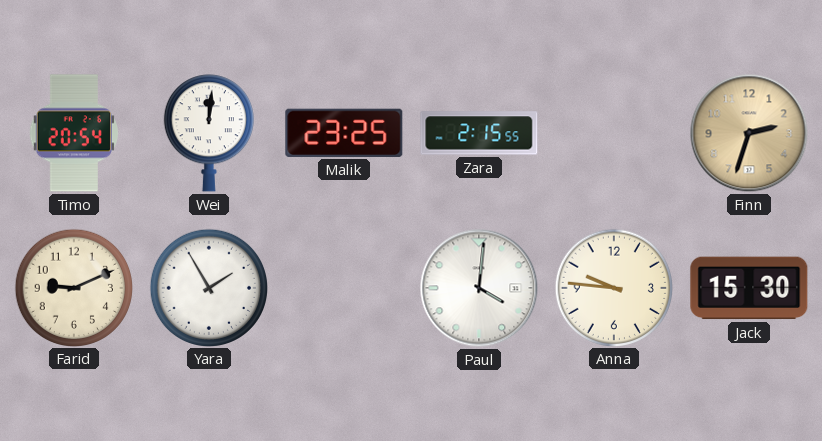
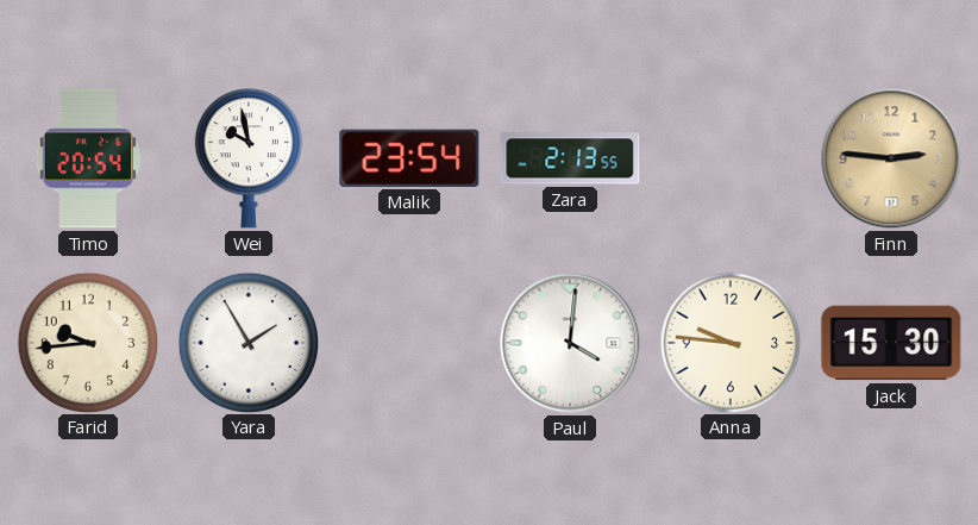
Wei: 12:01 -> 9:58 (249, 158)
Malik: 23:25 -> 23:54 (409, 158)
Zara: 2:15 -> 2:13 (570, 158)
Finn: 2:33 -> 2:46 (891, 158)
Farid: 9:11 -> 9:44 (87, 342)
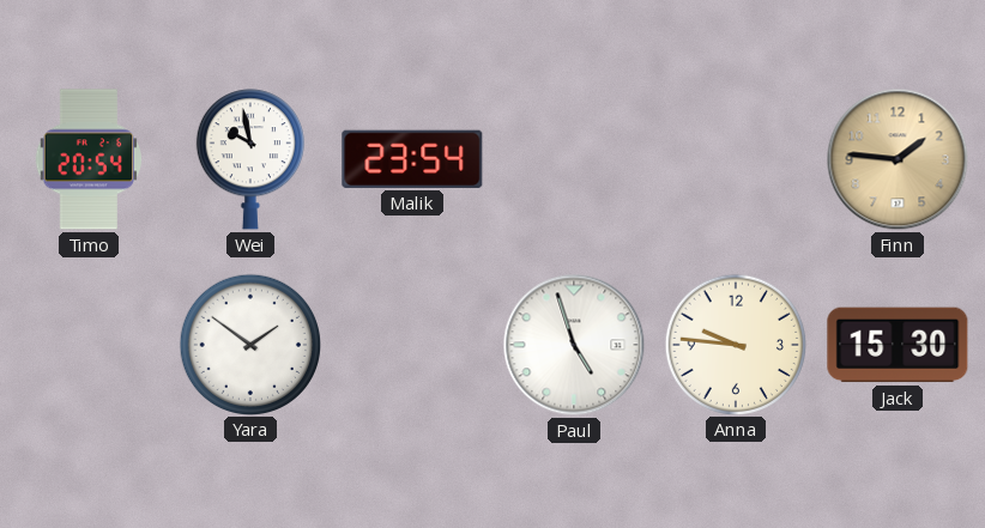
Zara: 2:13 -> none (570, 158)
Finn: 2:46 -> 1:46 (898, 159)
Farid: 9:44 -> none (87, 342)
Yara: 1:55 -> 1:51 (249, 344)
Paul: 4:01 -> 4:57 (574, 345)
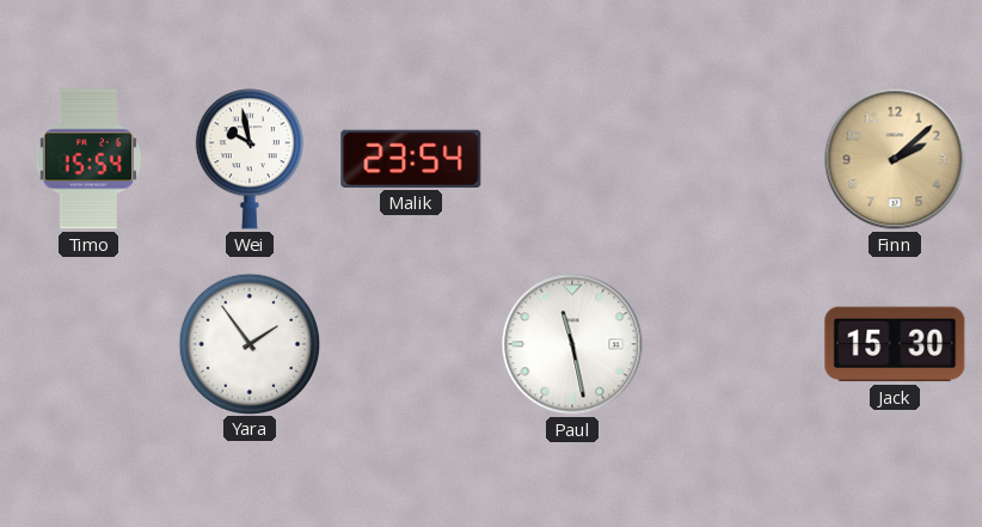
Timo: 20:54 -> 15:54 (87, 159)
Finn: 1:46 -> 2:08 (895, 159)
Yara: 1:51 -> 1:54 (248, 343)
Paul: 4:57 -> 11:28 (572, 344)
Anna: 9:46 -> none (735, 344)
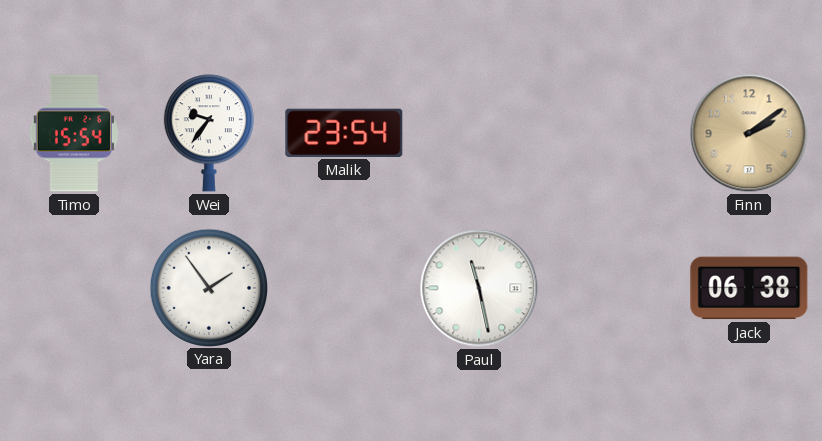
Wei: 9:58 -> 9:36 (209, 133)
Finn: 2:08 -> 2:09 (749, 133)
Jack: 15:30 -> 06:38 (749, 288)
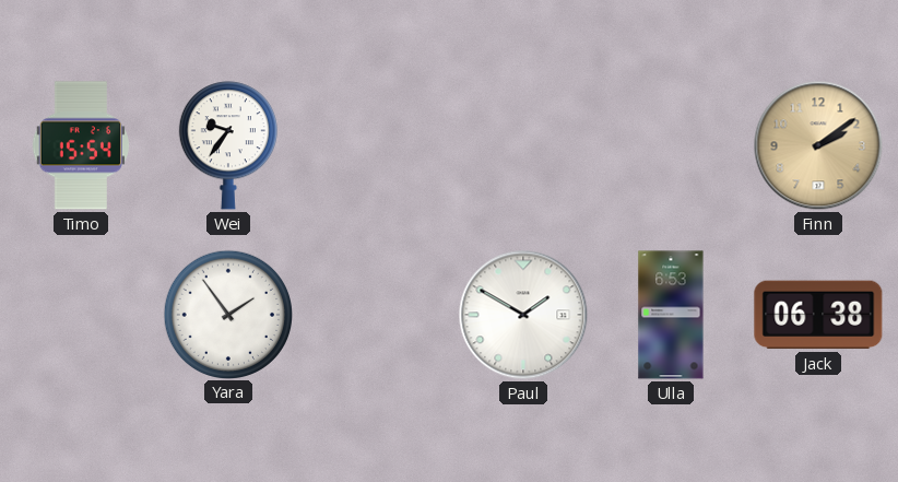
Malik: 23:54 -> none (344, 133)
Paul: 11:28 -> 1:50 (523, 315)
Ulla: none -> 6:53 (671, 315)
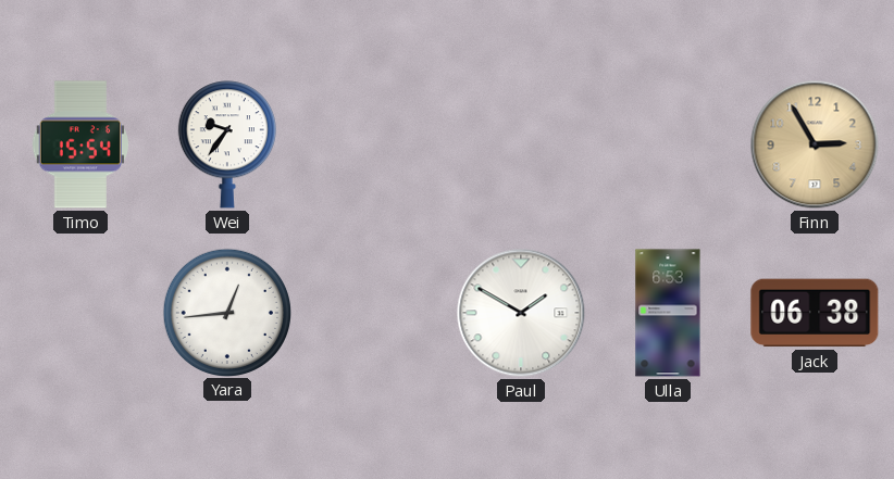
Finn: 2:09 -> 2:55 (815, 144)
Yara: 1:54 -> 12:44 (226, 312)
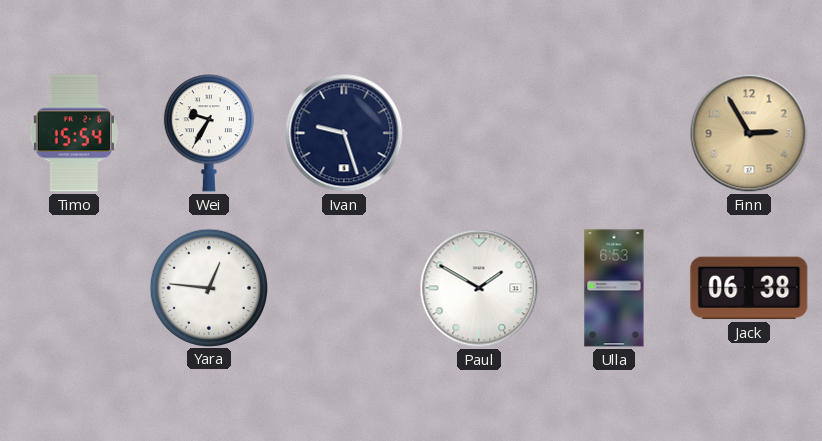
Wei: 9:36 -> 9:35 (209, 133)
Ivan: none -> 9:27 (344, 133)
Yara: 12:44 -> 12:46 (208, 287)
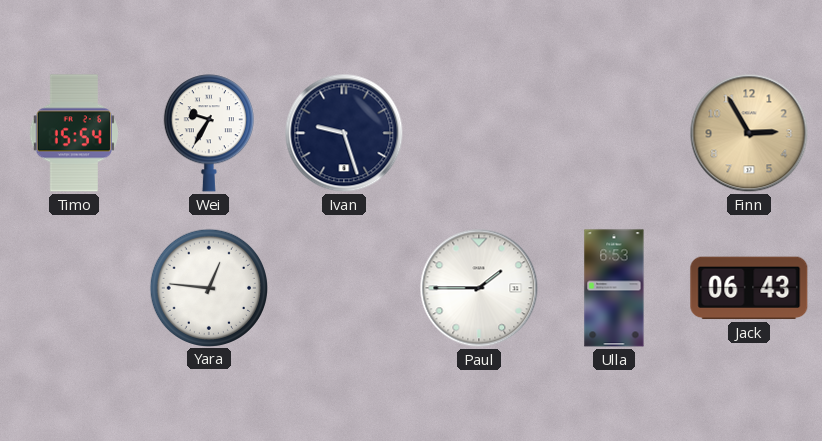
Paul: 1:50 -> 1:45 (479, 288)
Jack: 06:38 -> 06:43 (749, 288)
